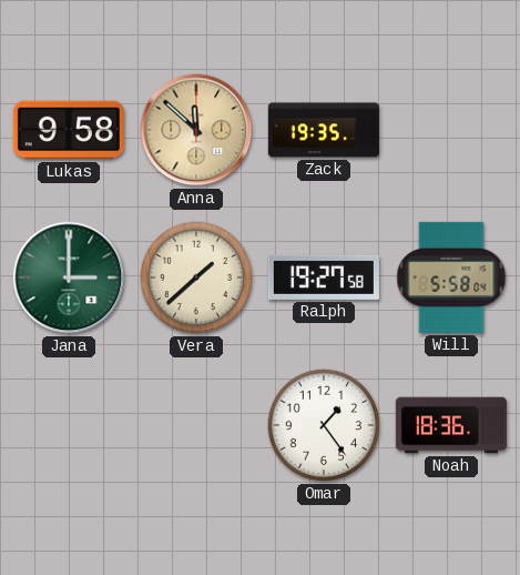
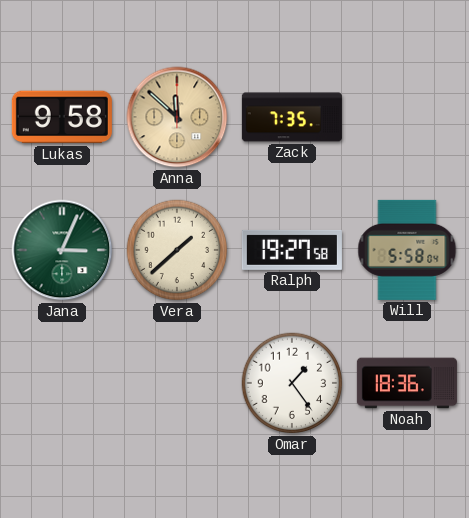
Zack: 19:35 -> 7:35 (292, 117)
Jana: 3:00 -> 3:04 (62, 250)
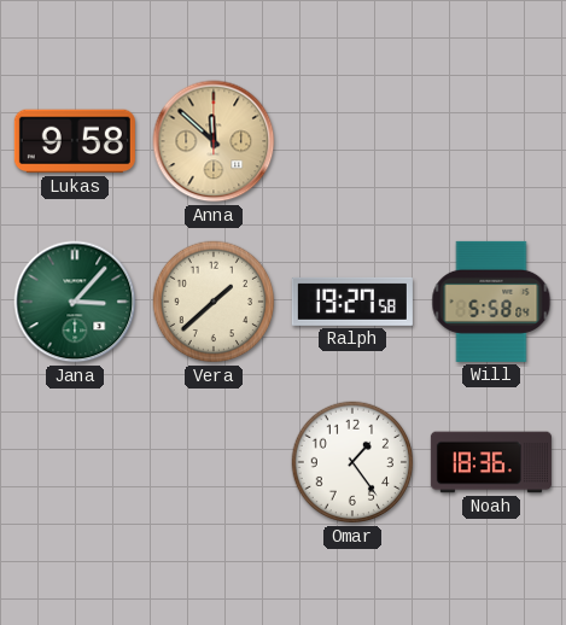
Zack: 7:35 -> none (292, 117)
Jana: 3:04 -> 3:07 (75, 302)
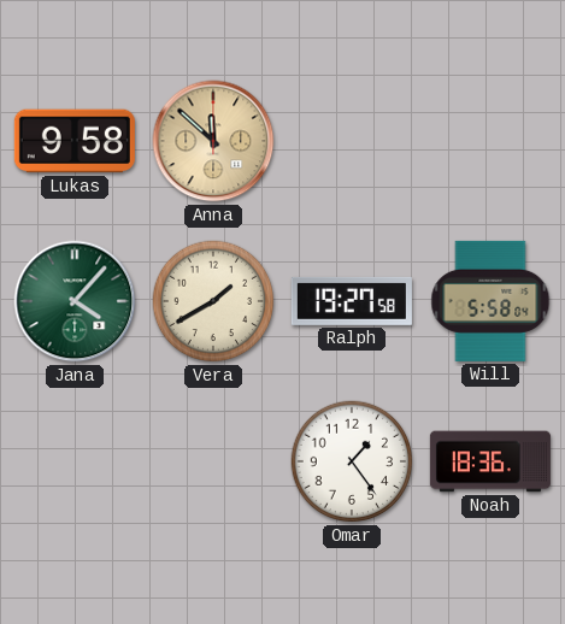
Jana: 3:07 -> 4:07 (75, 301)
Vera: 1:38 -> 1:40 (213, 301)
